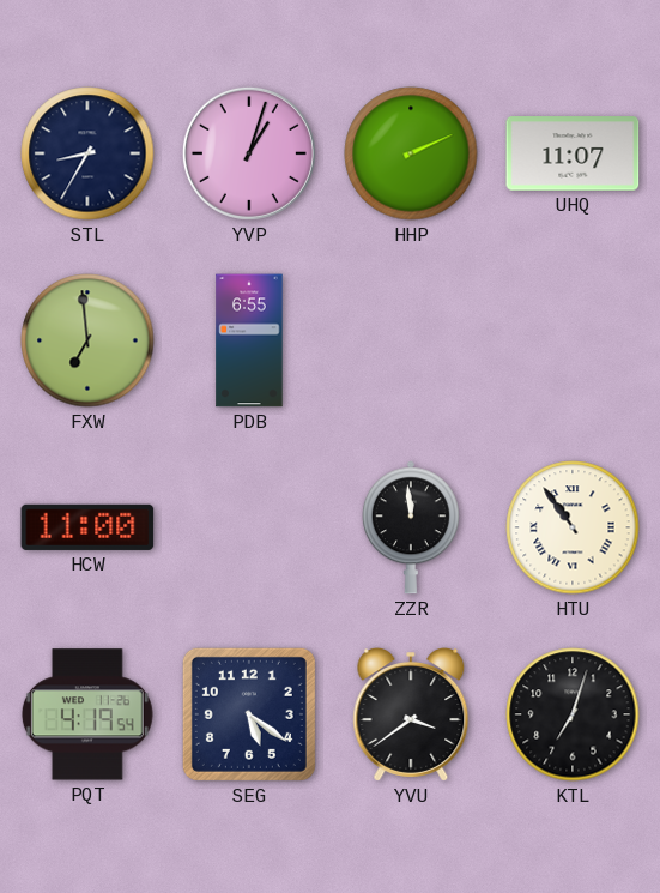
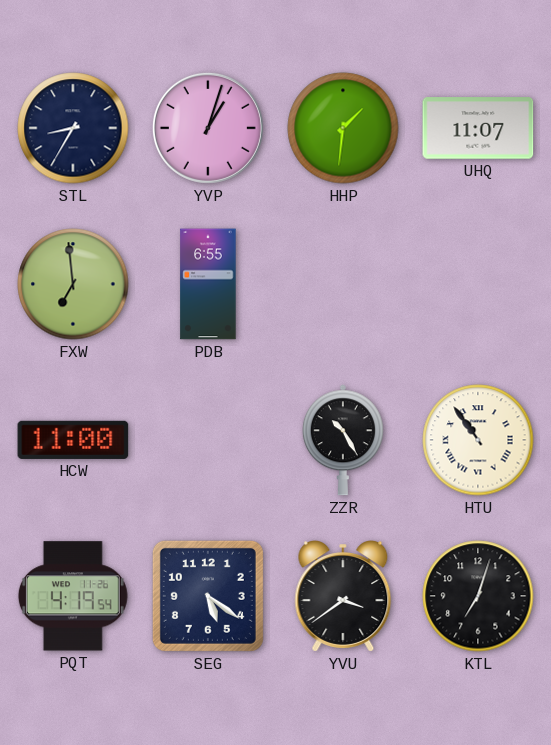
HHP: 2:11 -> 1:31 (343, 128)
ZZR: 11:59 -> 10:25 (343, 440)
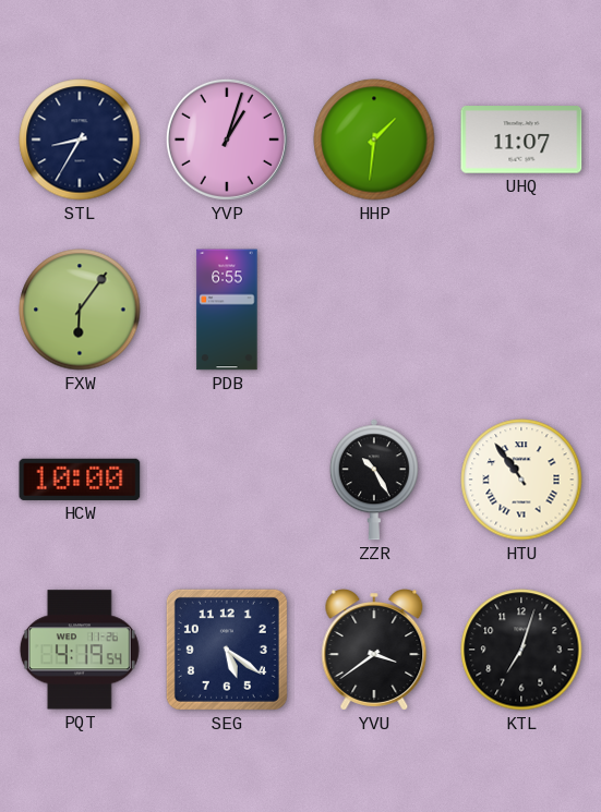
FXW: 6:59 -> 6:06 (80, 310)
HCW: 11:00 -> 10:00 (80, 480)
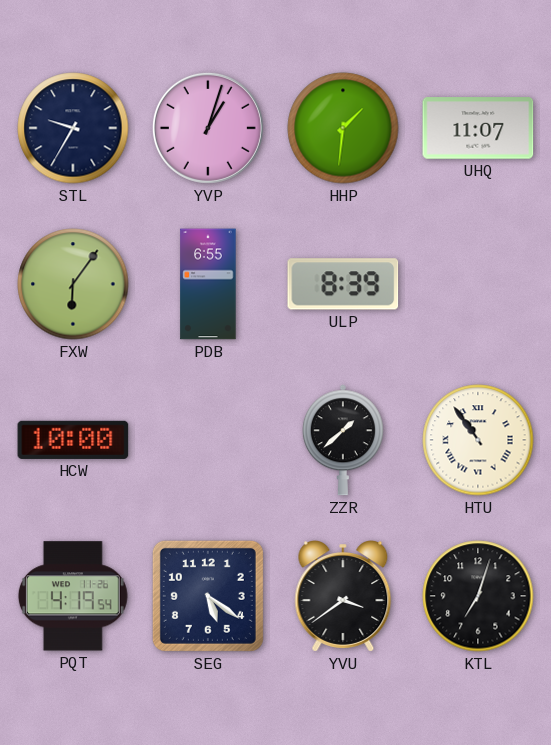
STL: 8:35 -> 9:35 (73, 128)
ULP: none -> 8:39 (343, 284)
ZZR: 10:25 -> 1:38 (343, 440)
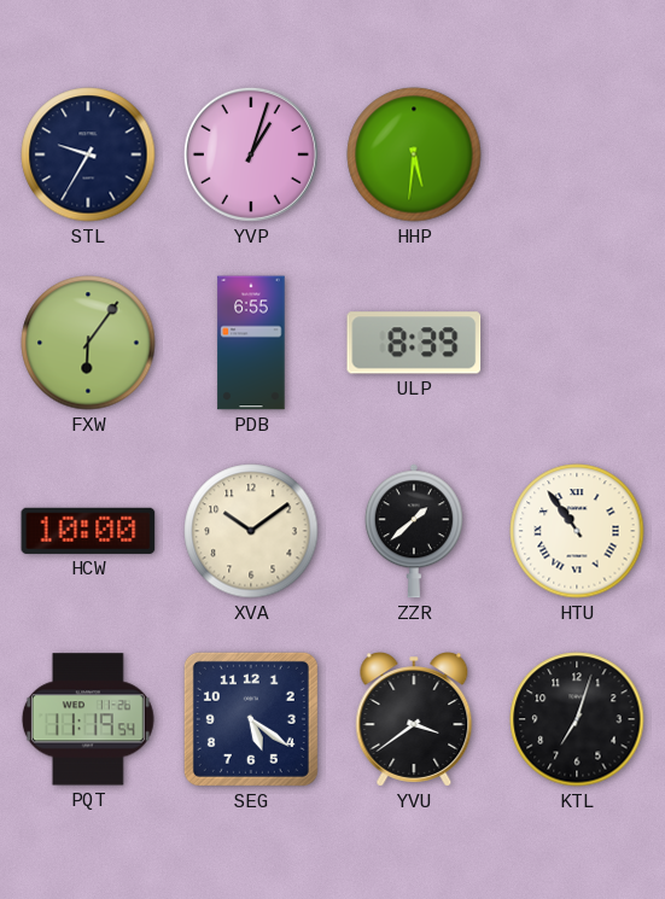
HHP: 1:31 -> 5:31 (414, 154)
UHQ: 11:07 -> none (478, 128)
XVA: none -> 10:09 (251, 531)
PQT: 4:19 -> 11:19 (88, 719)
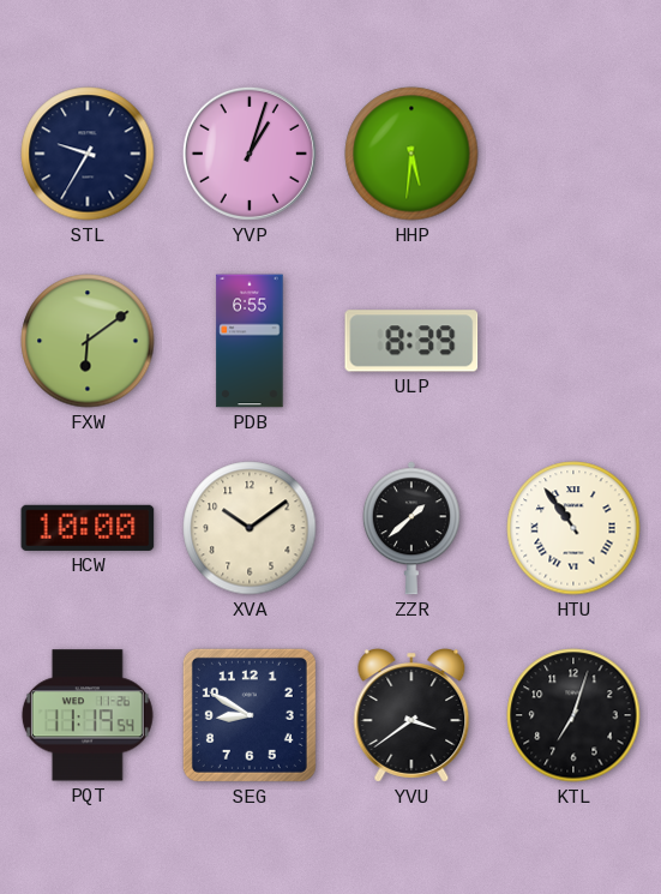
FXW: 6:06 -> 6:09 (88, 341)
SEG: 5:21 -> 8:50 (250, 715)
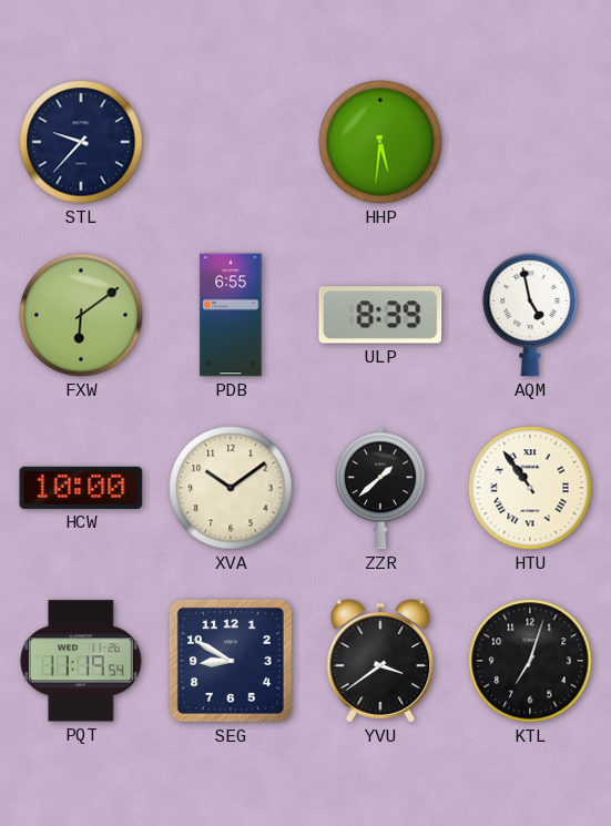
STL: 9:35 -> 9:37 (81, 142)
YVP: 1:03 -> none (250, 154)
AQM: none -> 4:58 (530, 315)
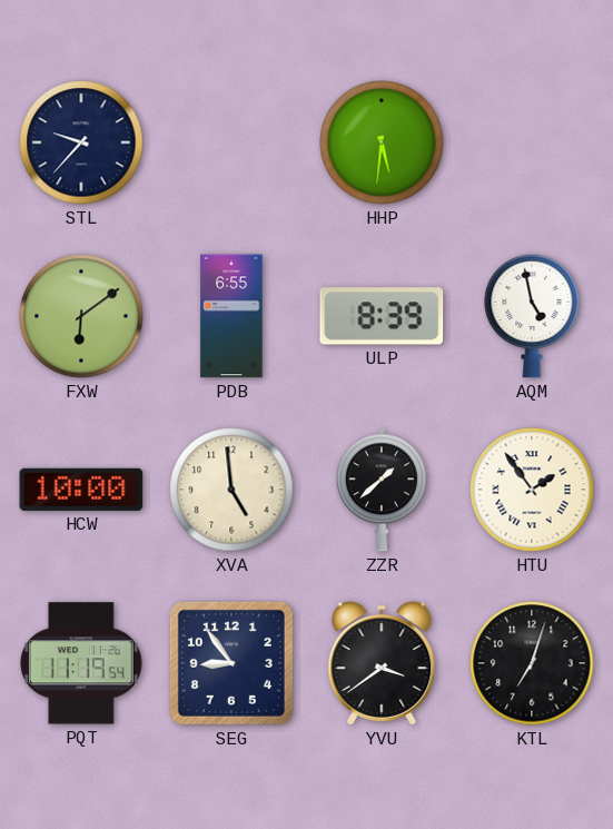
XVA: 10:09 -> 4:59 (231, 490)
HTU: 10:54 -> 1:54 (532, 490)
SEG: 8:50 -> 8:54 (231, 663)
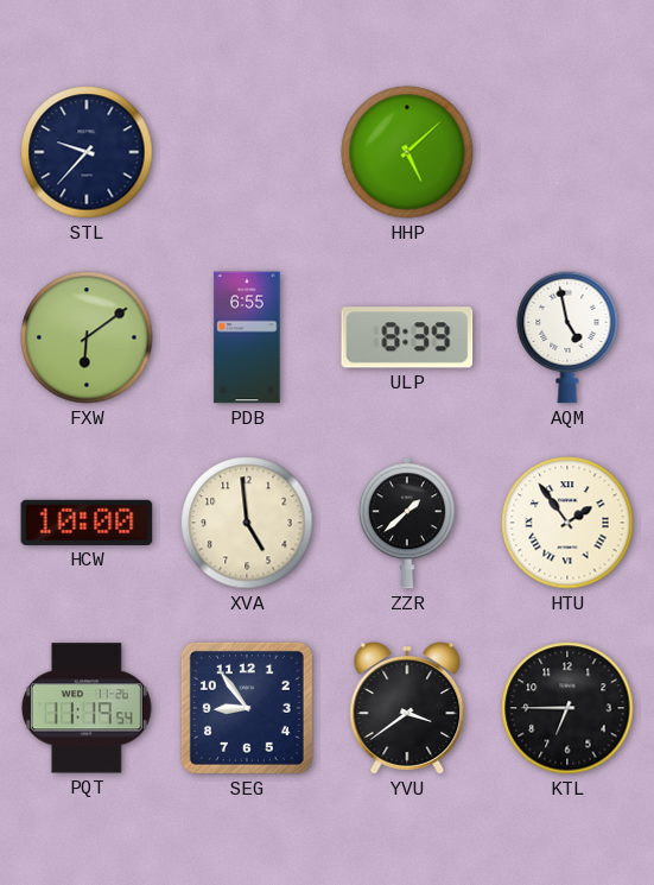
HHP: 5:31 -> 5:08 (407, 152)
KTL: 7:03 -> 6:45 (567, 708)
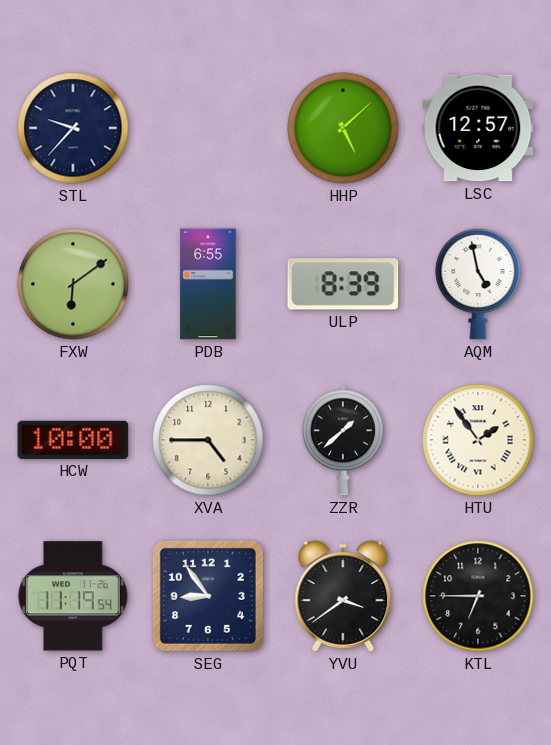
LSC: none -> 12:57 (478, 128)
XVA: 4:59 -> 4:45 (208, 440)
